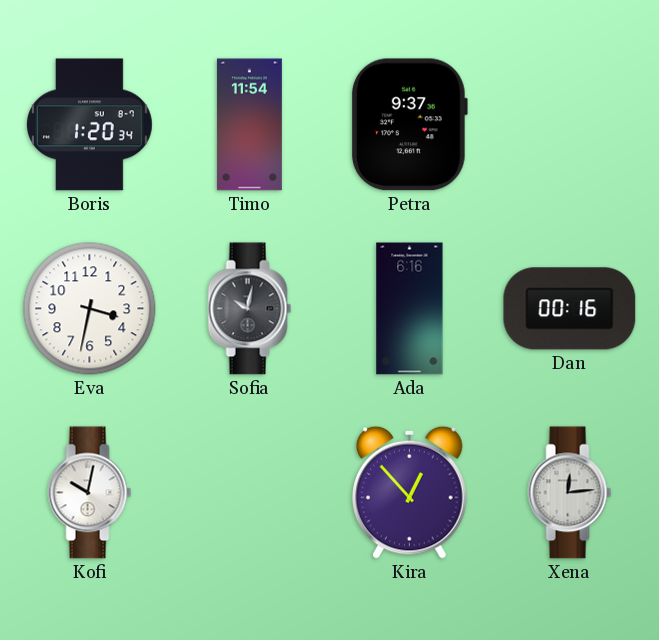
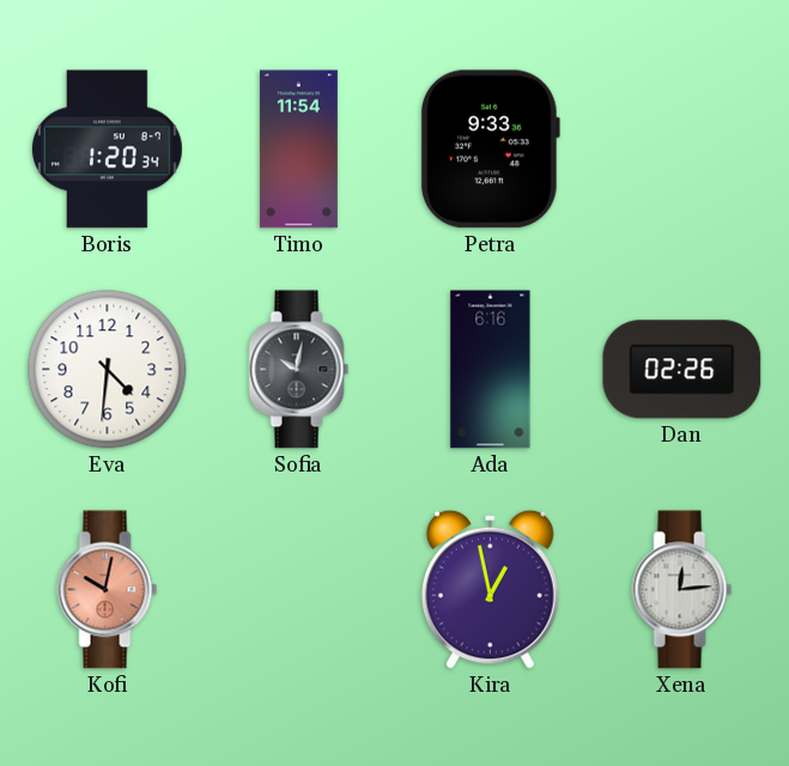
Petra: 9:37 -> 9:33 (490, 150)
Eva: 3:32 -> 4:31 (108, 370)
Dan: 00:16 -> 02:26 (682, 370)
Kofi dial: white -> salmon (108, 590)
Kira: 12:53 -> 12:58 (491, 589)
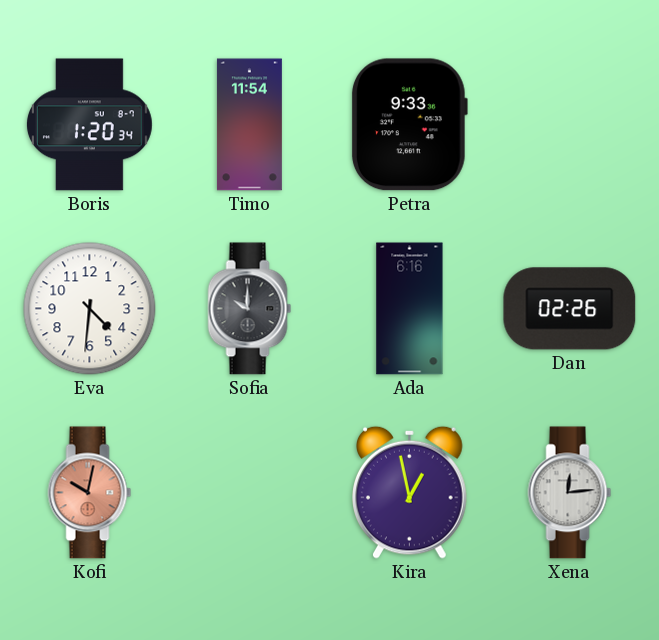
Sofia: 10:02 -> 10:00 (250, 309)
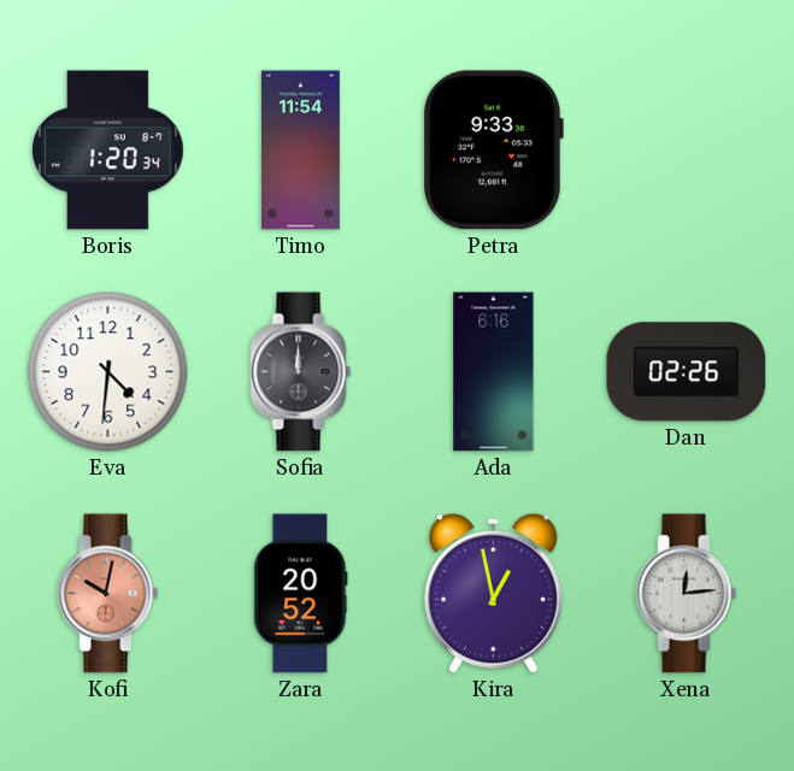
Sofia: 10:00 -> 12:00 (301, 372)
Zara: none -> 20:52 (301, 594)
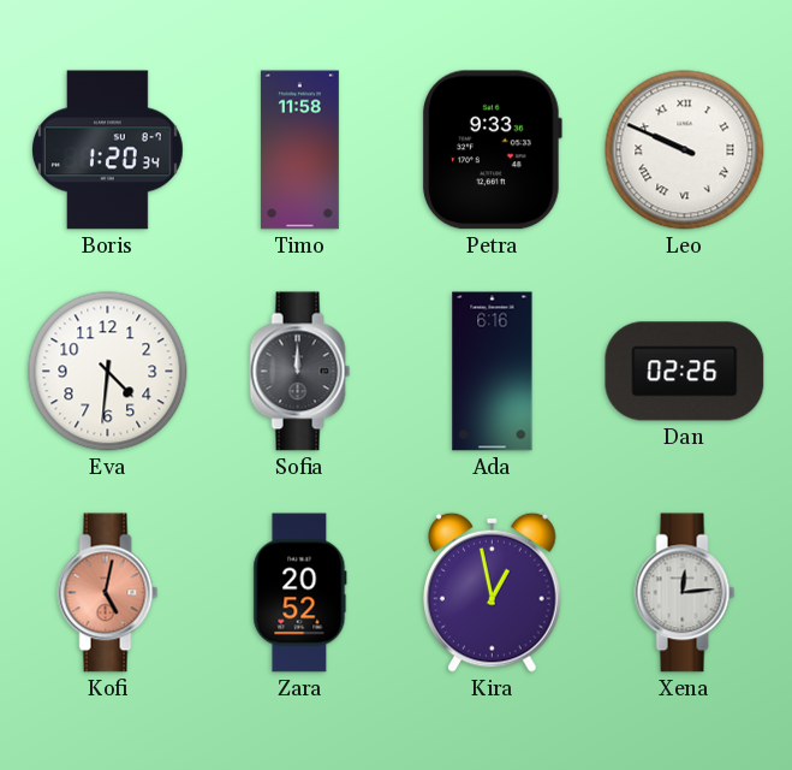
Timo: 11:54 -> 11:58 (299, 150)
Leo: none -> 9:49 (685, 150)
Kofi: 10:02 -> 5:02 (108, 593)
